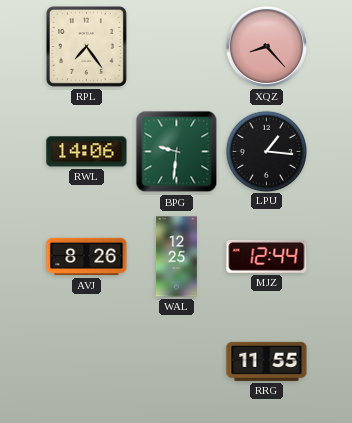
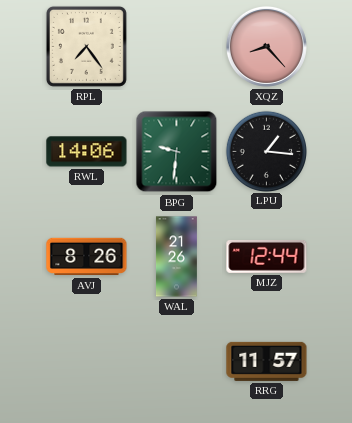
WAL: 12:25 -> 21:26 (176, 257)
RRG: 11:55 -> 11:57 (267, 361)
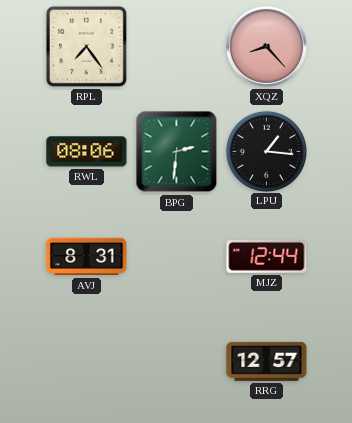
RWL: 14:06 -> 08:06 (87, 152)
BPG: 9:31 -> 2:31 (177, 152)
AVJ: 8:26 -> 8:31 (87, 257)
WAL: 21:26 -> none (176, 257)
RRG: 11:57 -> 12:57 (267, 361)
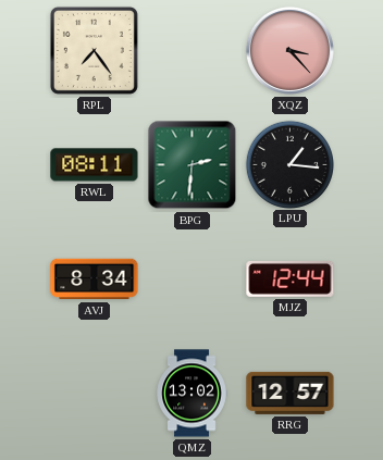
XQZ: 8:23 -> 3:23 (289, 50)
RWL: 08:06 -> 08:11 (95, 165)
AVJ: 8:31 -> 8:34 (95, 279)
QMZ: none -> 13:02 (191, 394)
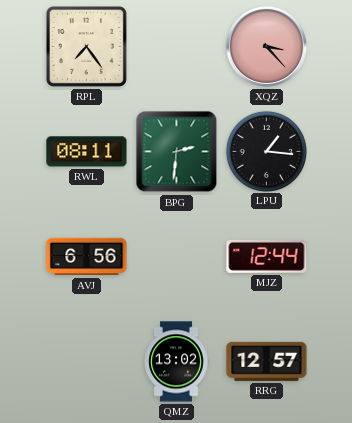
AVJ: 8:34 -> 6:56 (87, 257)
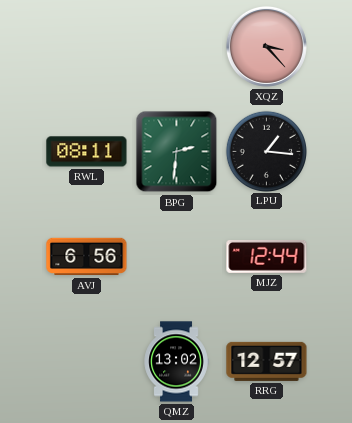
RPL: 7:24 -> none (86, 46)
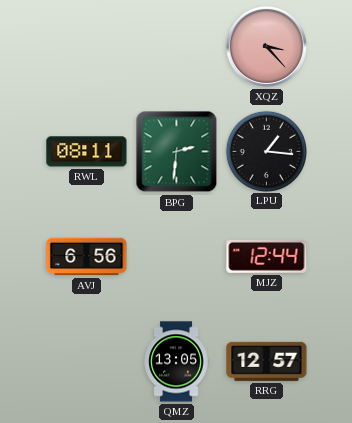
QMZ: 13:02 -> 13:05 (176, 362)
